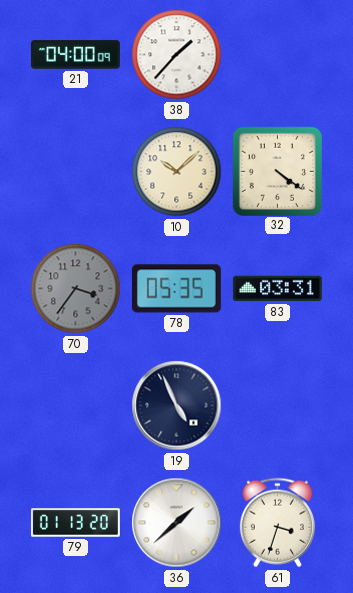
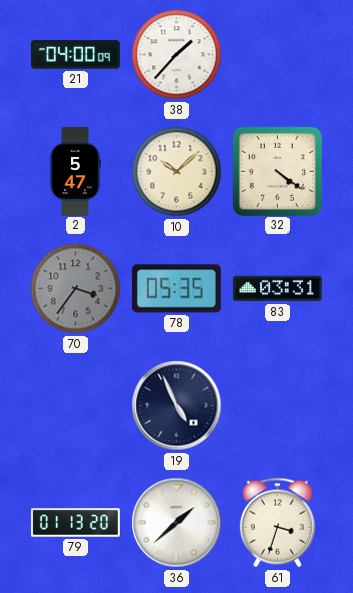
2: none -> 5:47 (75, 171)
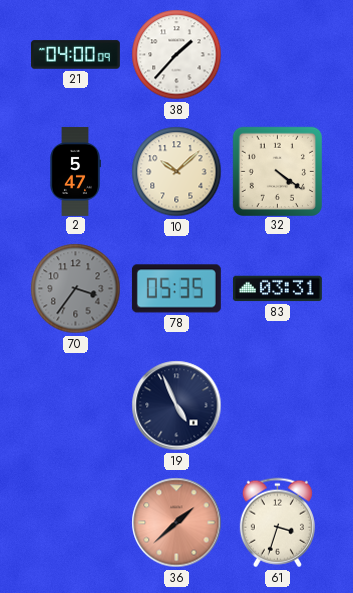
79: 01:13 -> none (75, 523)
36 dial: white -> salmon (177, 523)
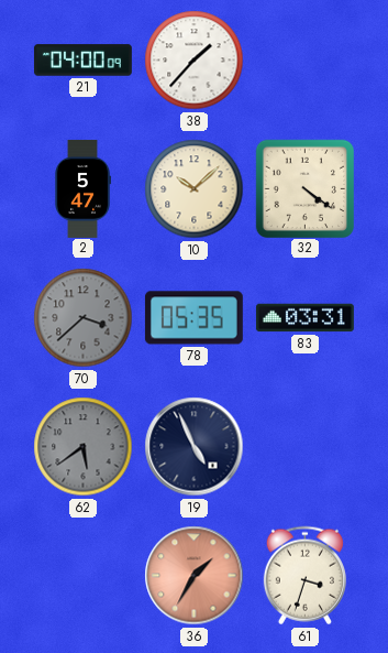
70: 3:36 -> 3:38 (84, 318)
62: none -> 5:39 (84, 447)
36: 1:38 -> 1:35 (195, 576)
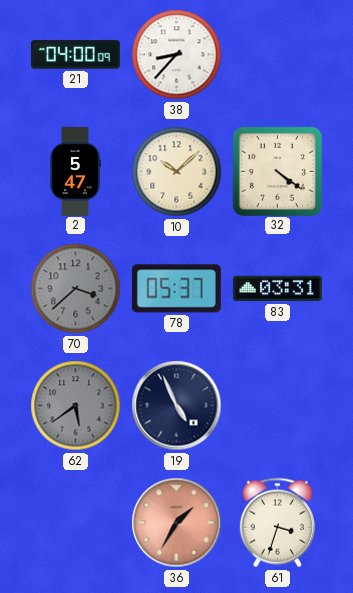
38: 1:37 -> 8:37 (177, 55)
78: 05:35 -> 05:37 (176, 289)
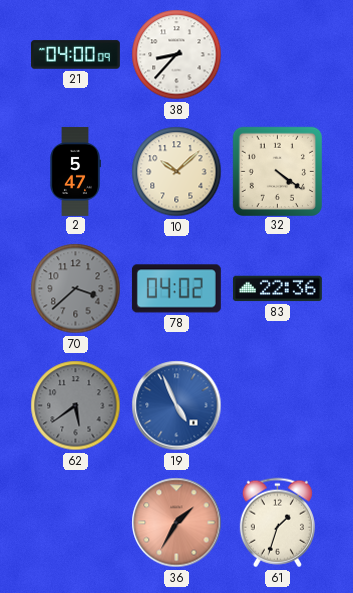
78: 05:37 -> 04:02 (176, 289)
83: 03:31 -> 22:36 (277, 289)
19 dial: navy -> blue (177, 406)
61: 3:33 -> 1:33 (277, 523)
